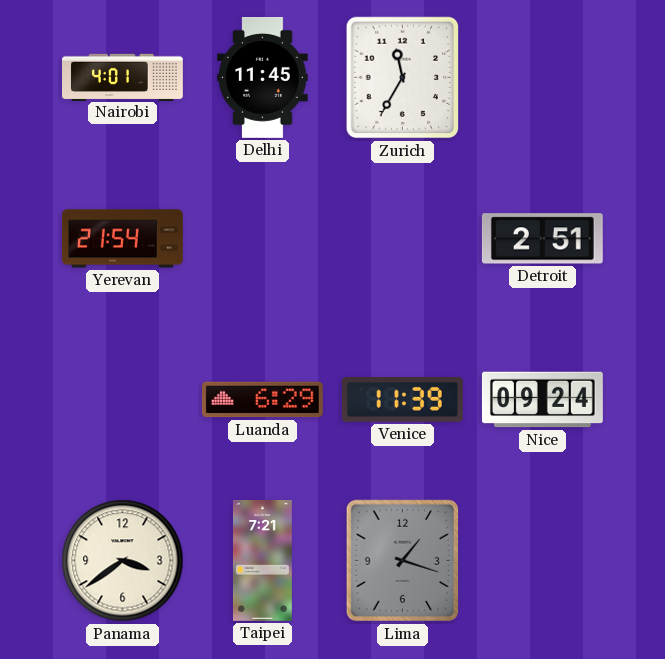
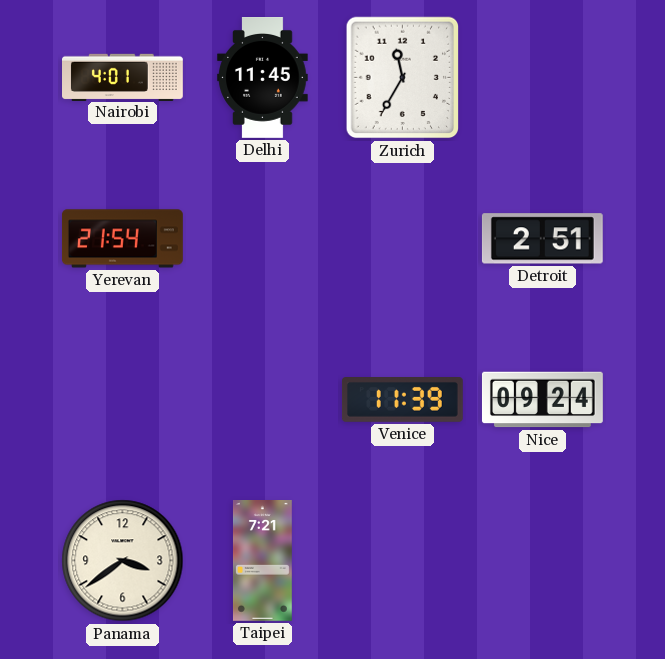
Luanda: 6:29 -> none (262, 400)
Lima: 1:18 -> none (403, 561)
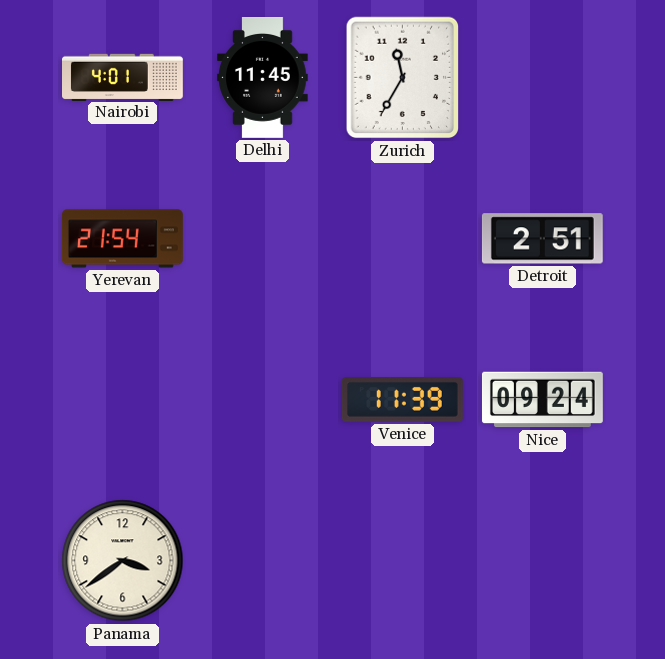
Taipei: 7:21 -> none (262, 561)
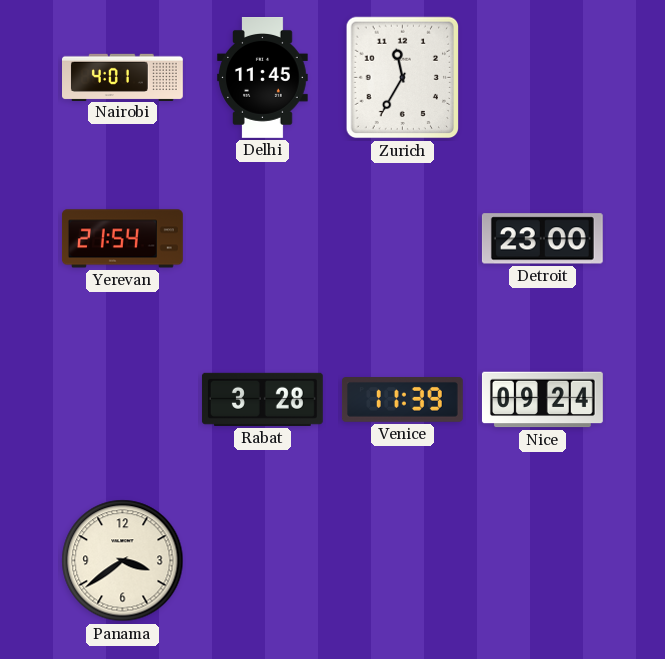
Detroit: 2:51 -> 23:00 (542, 239)
Rabat: none -> 3:28 (262, 399)
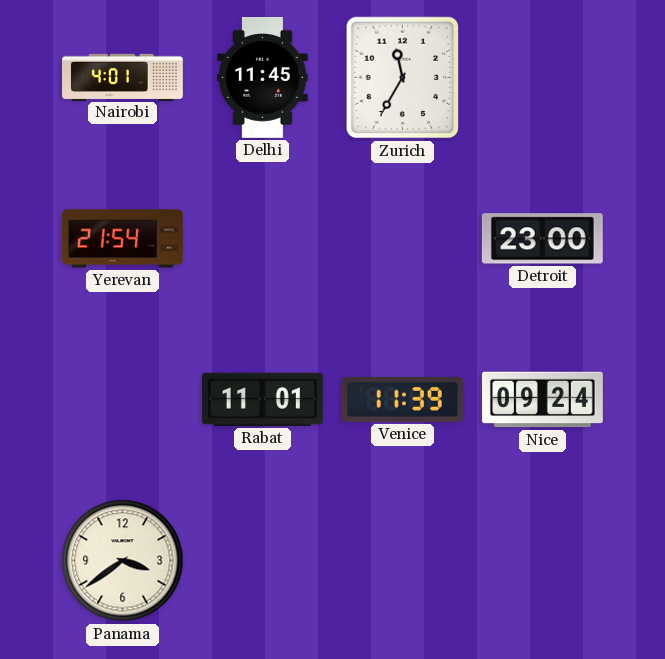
Rabat: 3:28 -> 11:01 (262, 399)
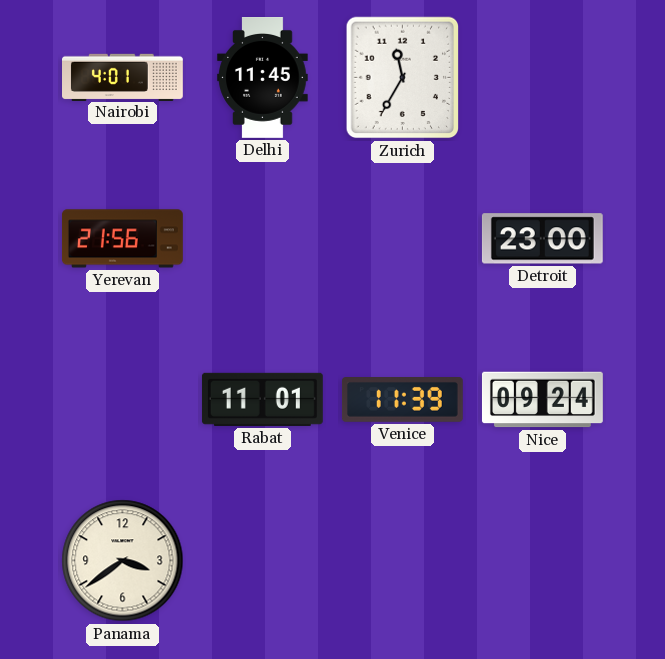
Yerevan: 21:54 -> 21:56 (122, 239)
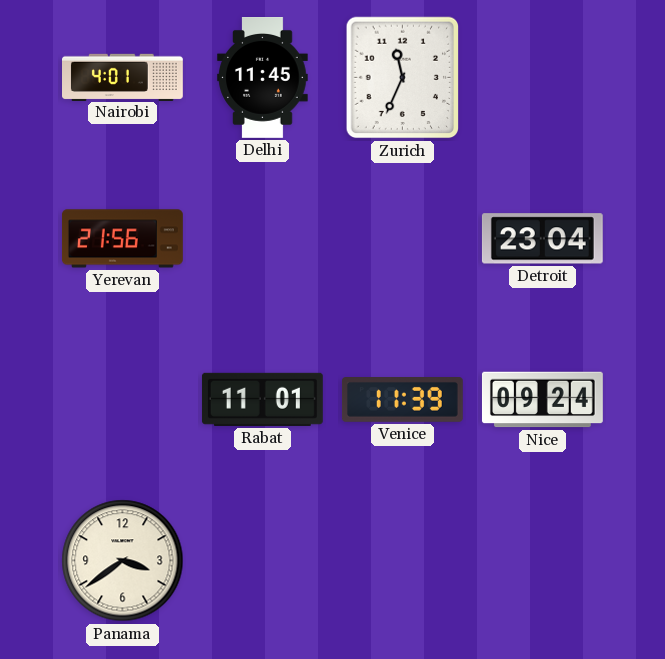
Zurich: 11:35 -> 11:34 (403, 78)
Detroit: 23:00 -> 23:04 (542, 239)
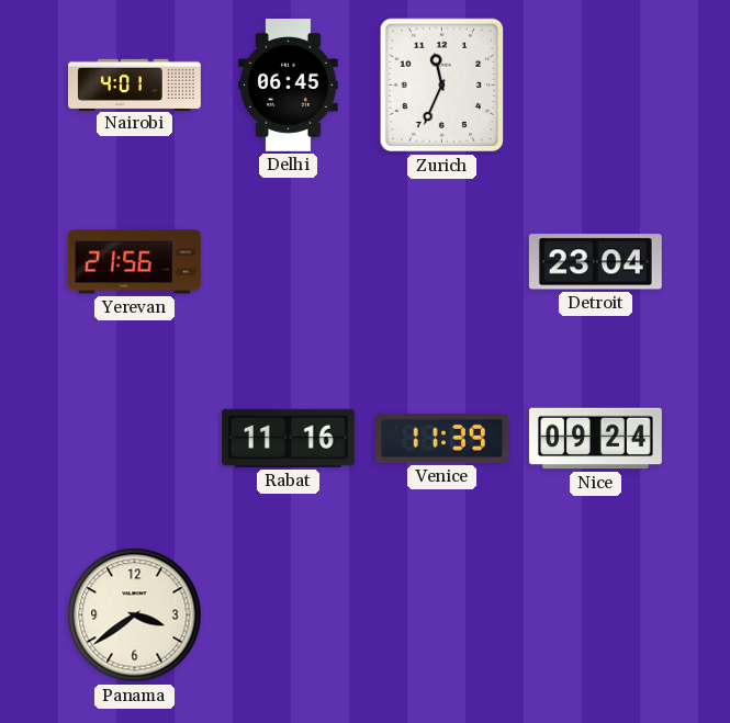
Delhi: 11:45 -> 06:45 (289, 86)
Rabat: 11:01 -> 11:16 (288, 438)
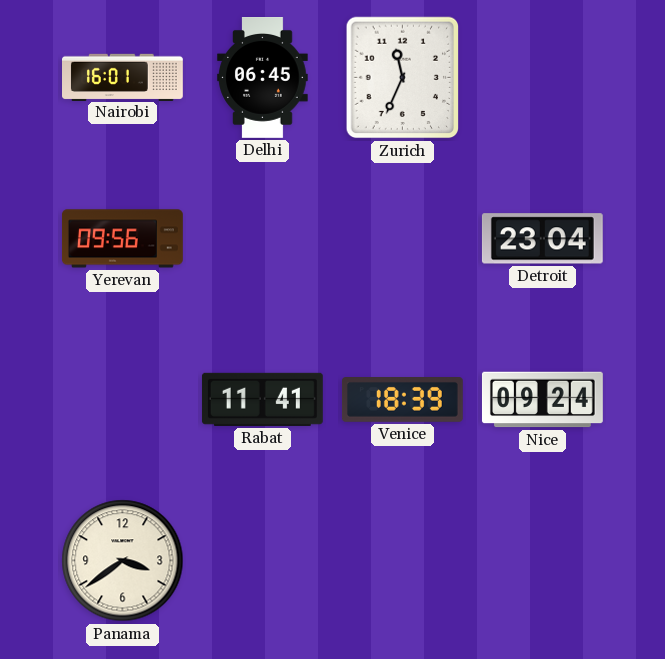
Nairobi: 4:01 -> 16:01 (123, 77)
Yerevan: 21:56 -> 09:56 (122, 239)
Rabat: 11:16 -> 11:41 (262, 399)
Venice: 11:39 -> 18:39 (402, 400)
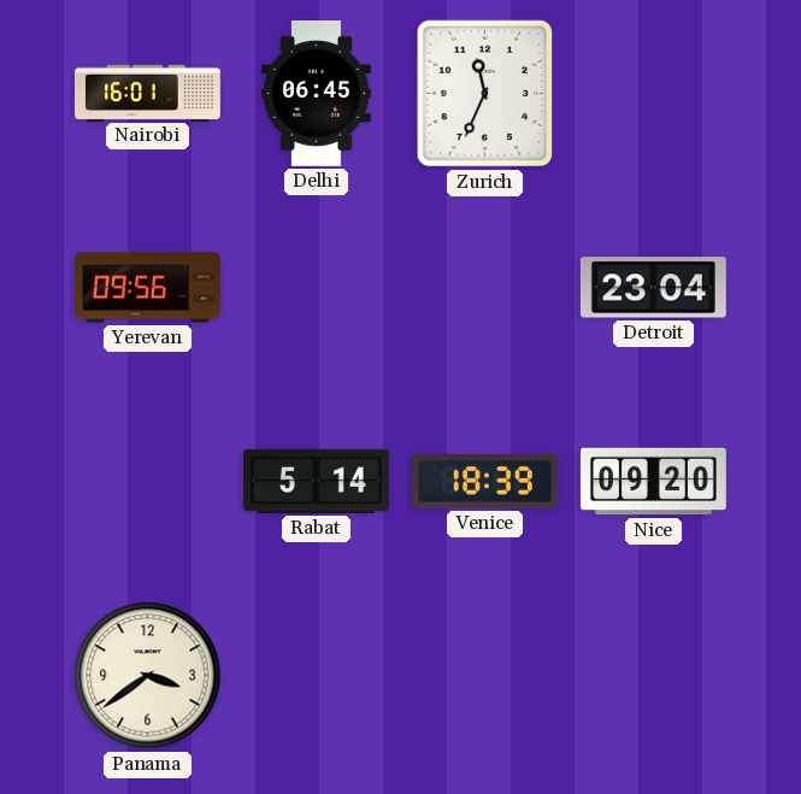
Rabat: 11:41 -> 5:14 (316, 481)
Nice: 09:24 -> 09:20 (654, 482)
